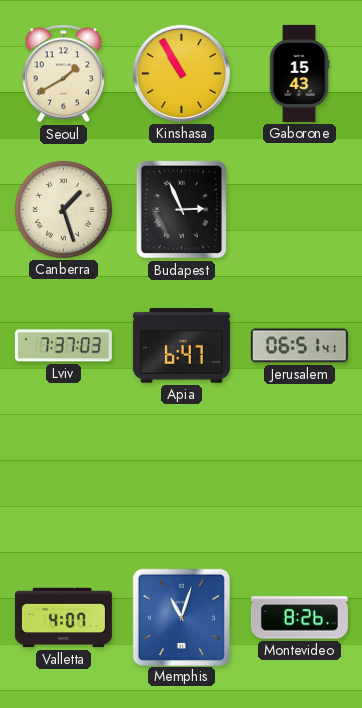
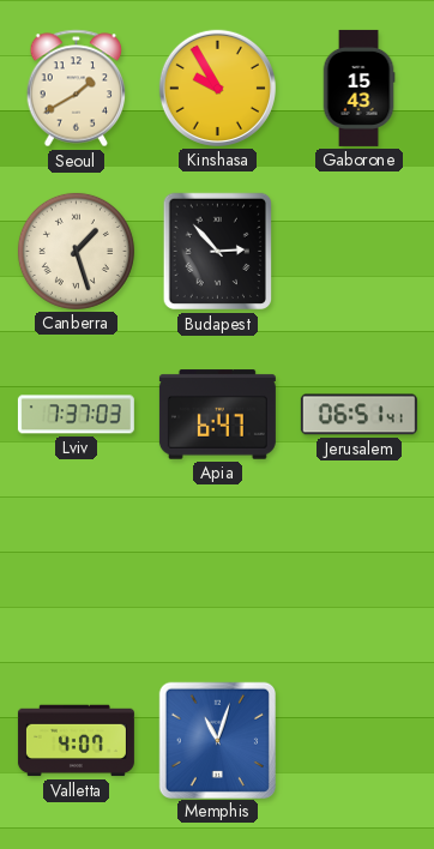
Kinshasa: 10:55 -> 9:55 (217, 88)
Budapest: 2:56 -> 2:53 (217, 252)
Montevideo: 8:26 -> none (299, 618)
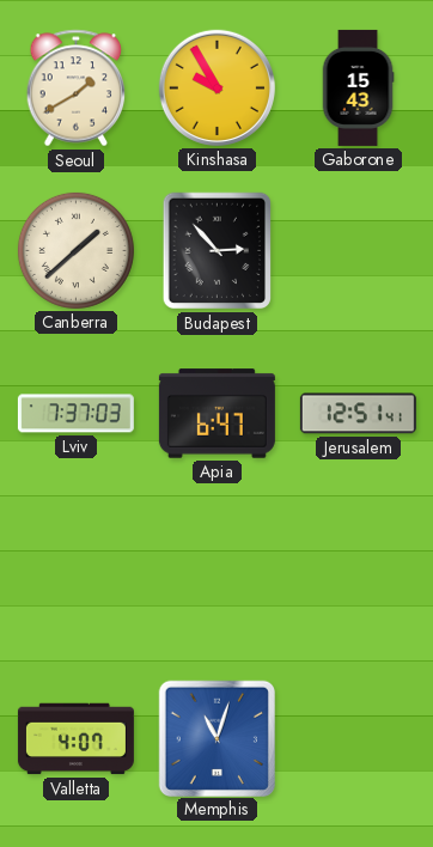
Canberra: 1:27 -> 1:38 (75, 250)
Jerusalem: 06:51 -> 12:51 (358, 414)
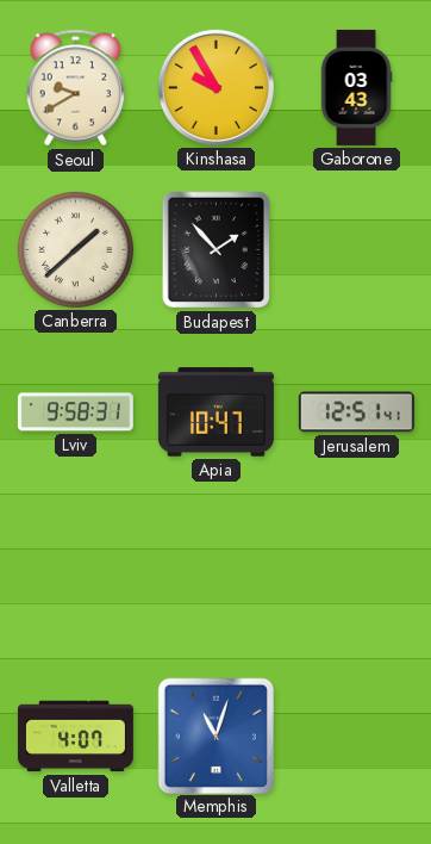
Seoul: 1:40 -> 9:40 (76, 88)
Gaborone: 15:43 -> 03:43 (356, 87)
Budapest: 2:53 -> 1:53 (215, 250)
Lviv: 7:37 -> 9:58 (75, 412)
Apia: 6:47 -> 10:47 (215, 412)
